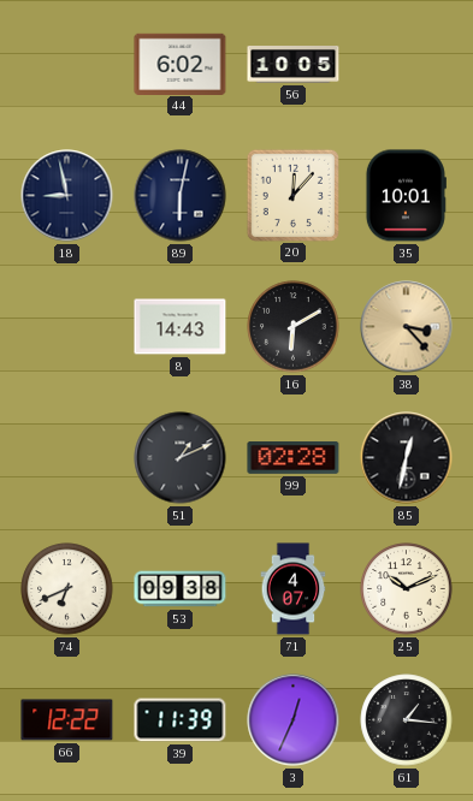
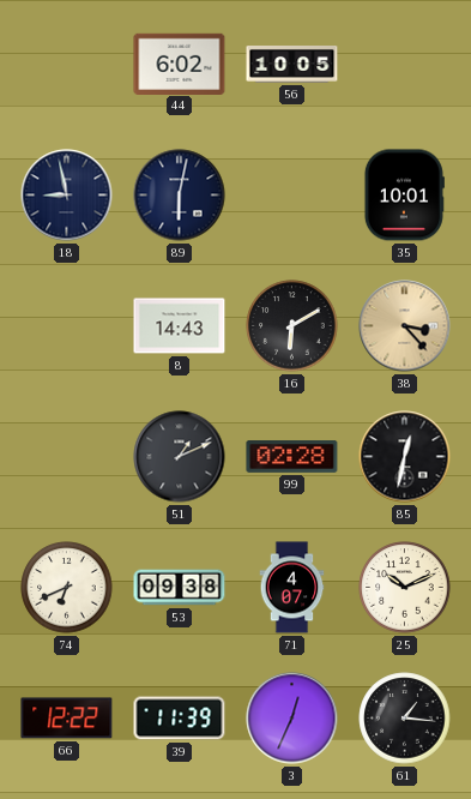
20: 12:07 -> none (292, 195)
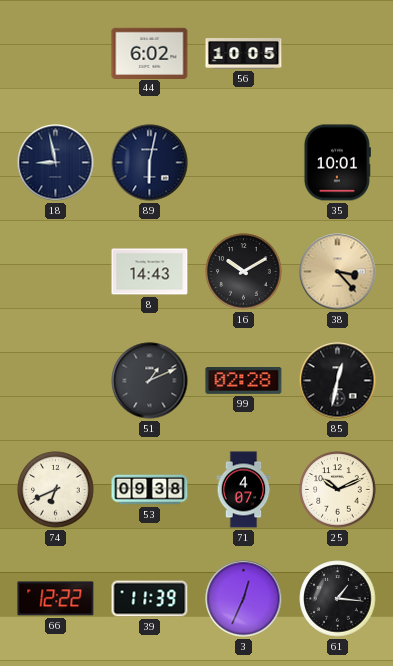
16: 6:10 -> 10:10 (244, 272)
